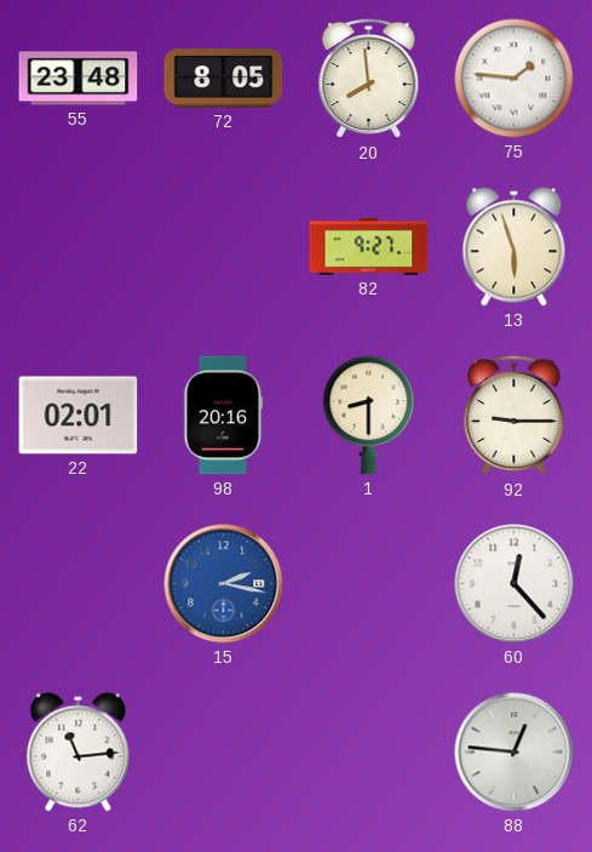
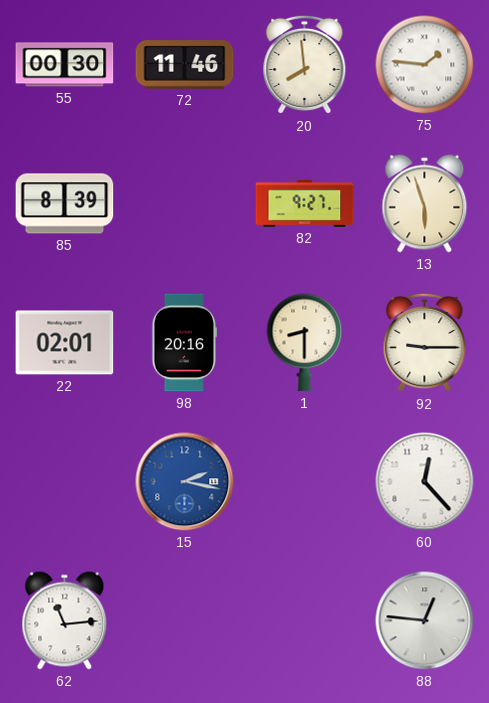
55: 23:48 -> 00:30 (65, 65)
72: 8:05 -> 11:46 (185, 65)
85: none -> 8:39 (65, 204)
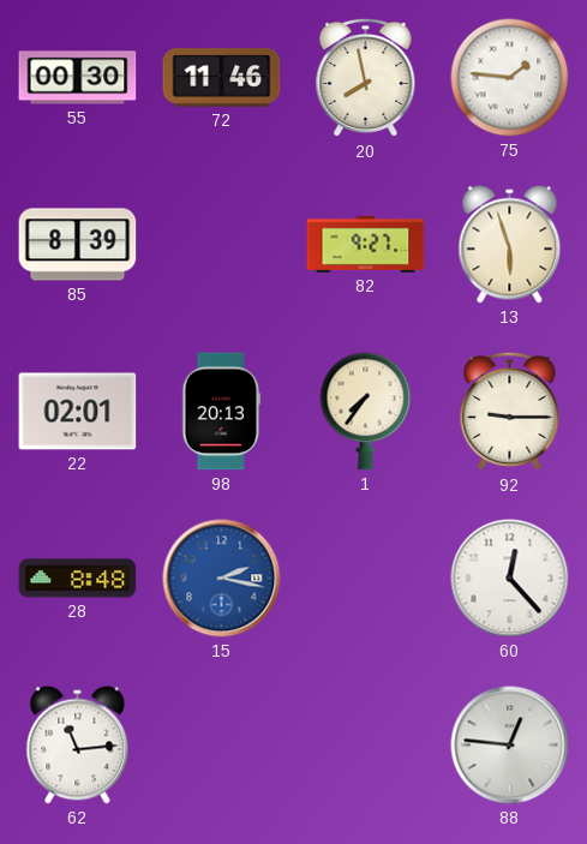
20: 7:59 -> 7:58 (366, 78)
98: 20:16 -> 20:13 (222, 412)
1: 8:30 -> 7:36 (366, 412)
28: none -> 8:48 (78, 579)
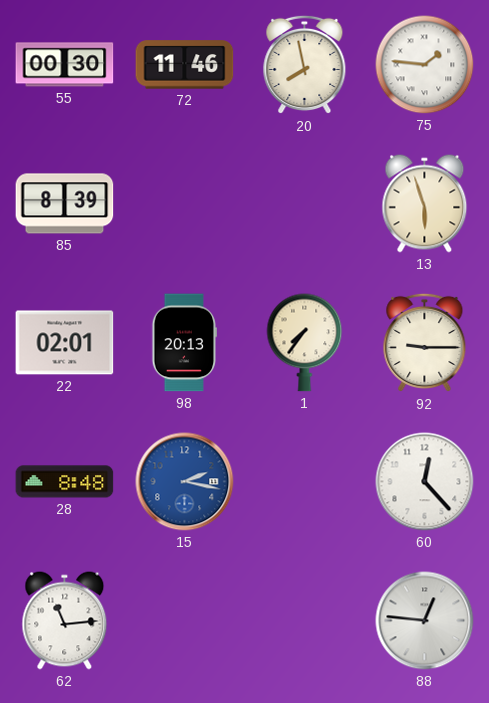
82: 9:27 -> none (366, 244)
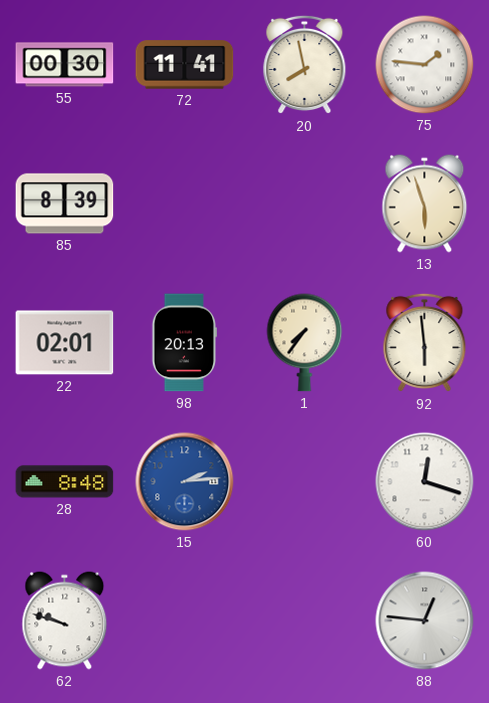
72: 11:46 -> 11:41 (185, 65)
92: 9:15 -> 5:59 (425, 343)
15: 2:17 -> 2:14 (185, 482)
60: 12:23 -> 12:18 (425, 482)
62: 11:14 -> 9:48 (65, 621)
